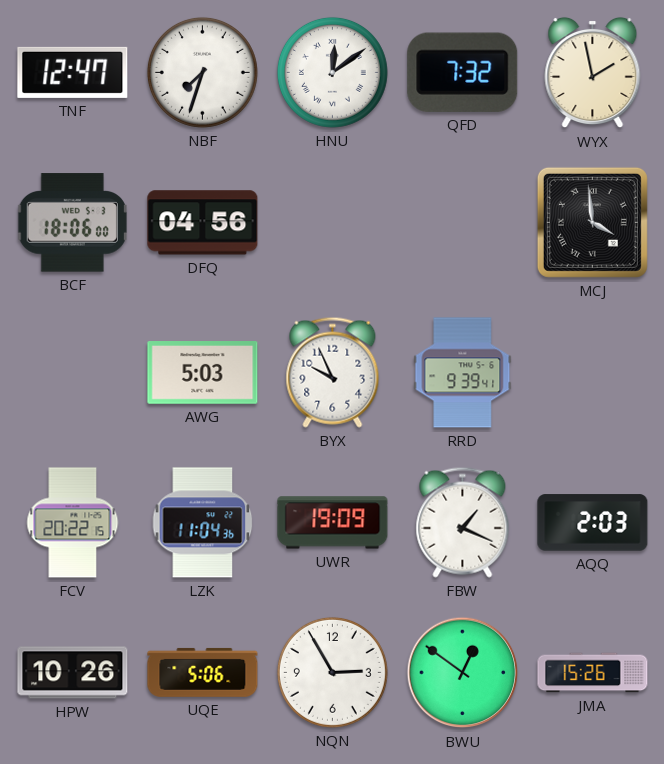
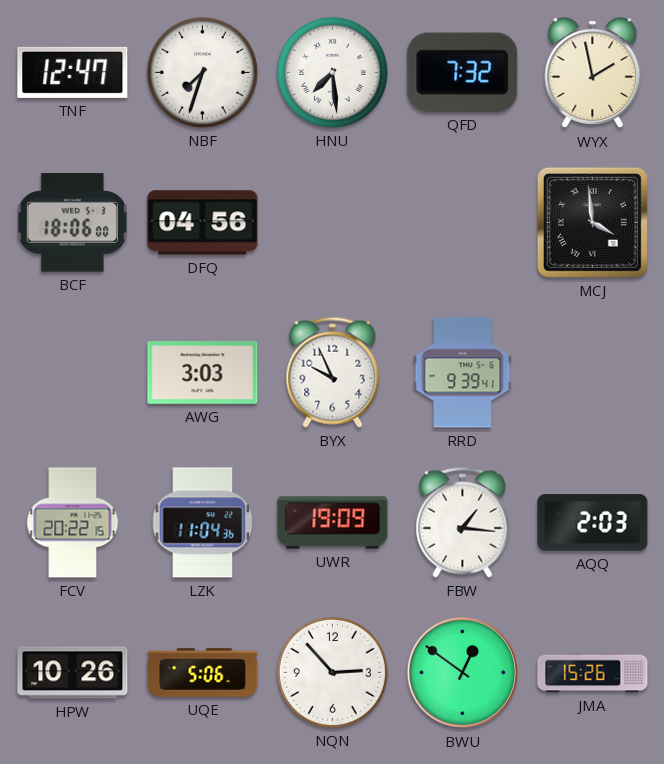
HNU: 12:09 -> 7:29 (332, 72)
AWG: 5:03 -> 3:03 (203, 373)
FBW: 1:19 -> 1:16 (463, 522)
NQN: 2:55 -> 2:53 (332, 672)
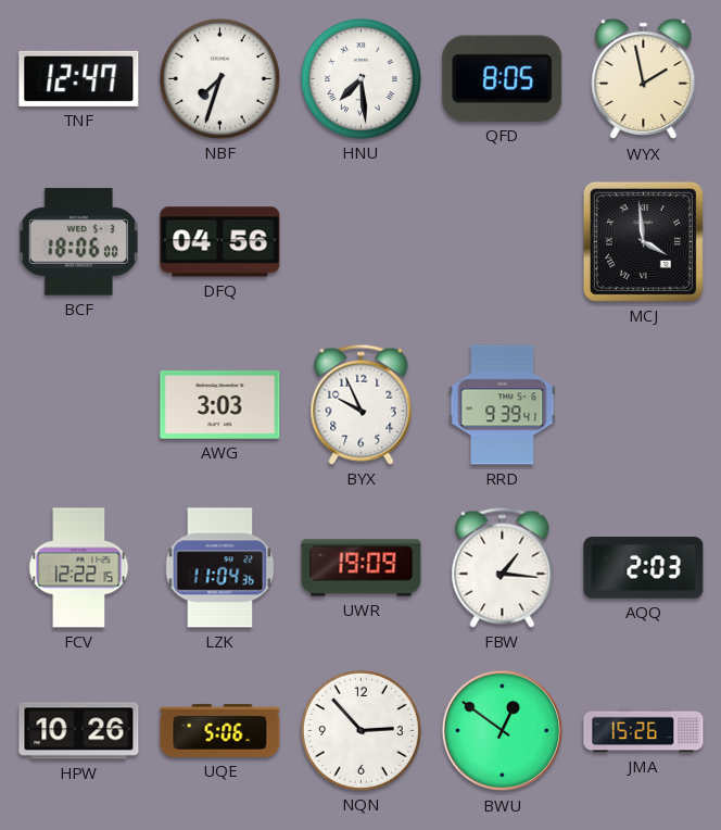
QFD: 7:32 -> 8:05 (503, 78)
FCV: 20:22 -> 12:22 (79, 568)
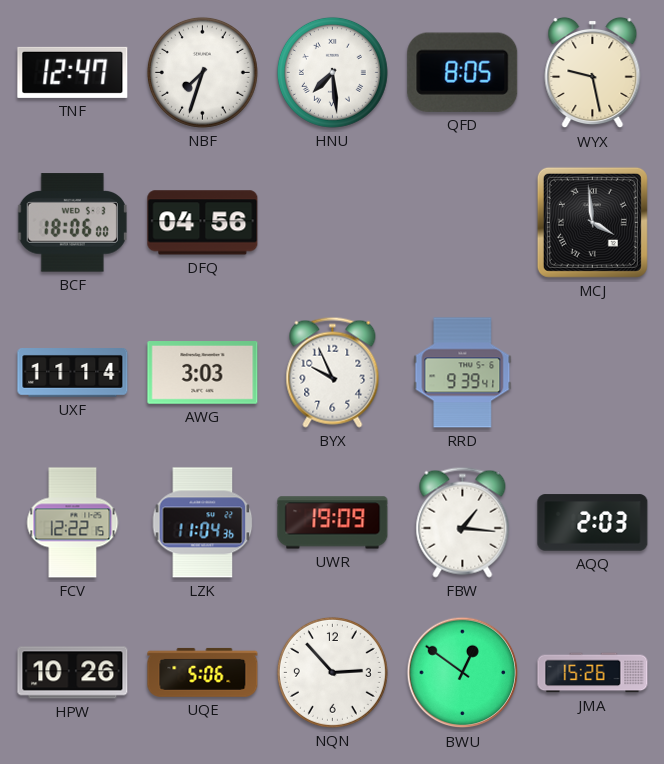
WYX: 1:58 -> 9:28 (593, 73)
UXF: none -> 11:14 (73, 373)
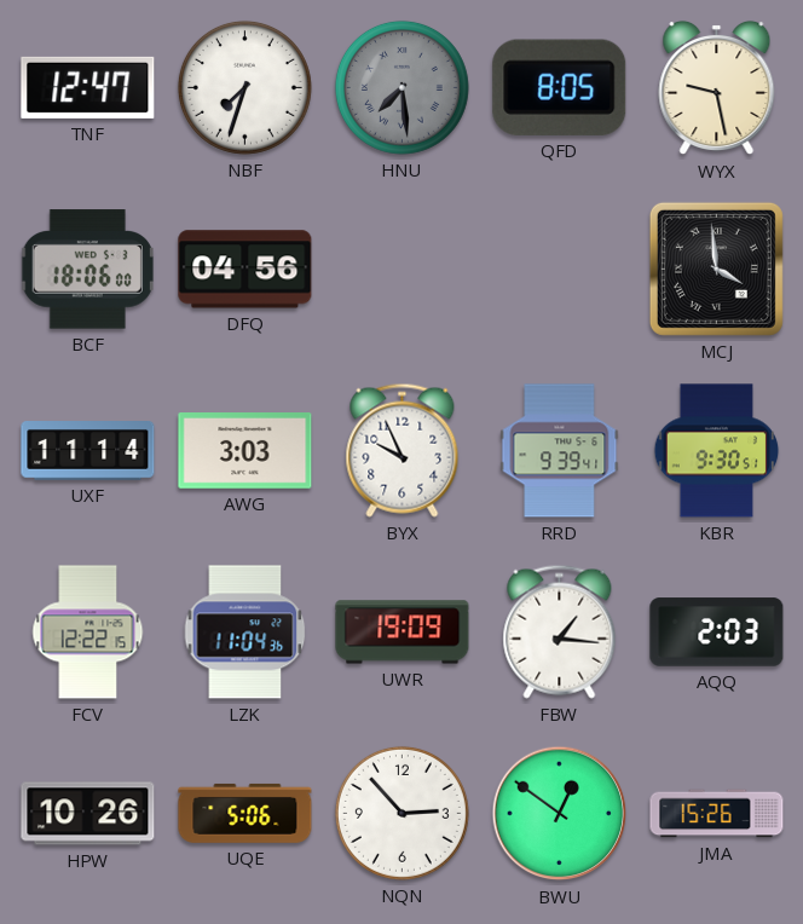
HNU dial: white -> grey (401, 87)
KBR: none -> 9:30 (717, 451)
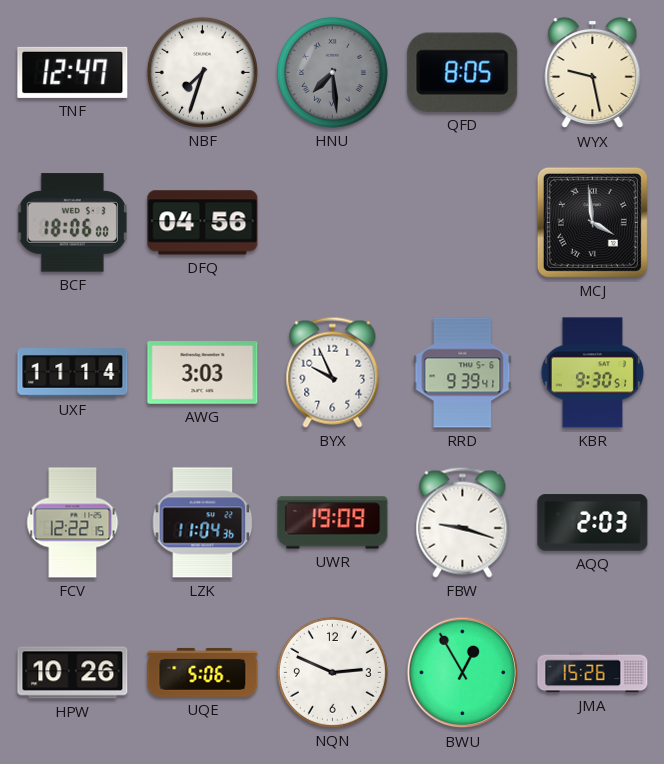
FBW: 1:16 -> 9:18 (463, 522)
NQN: 2:53 -> 2:49 (332, 672)
BWU: 12:51 -> 12:55 (463, 673)
